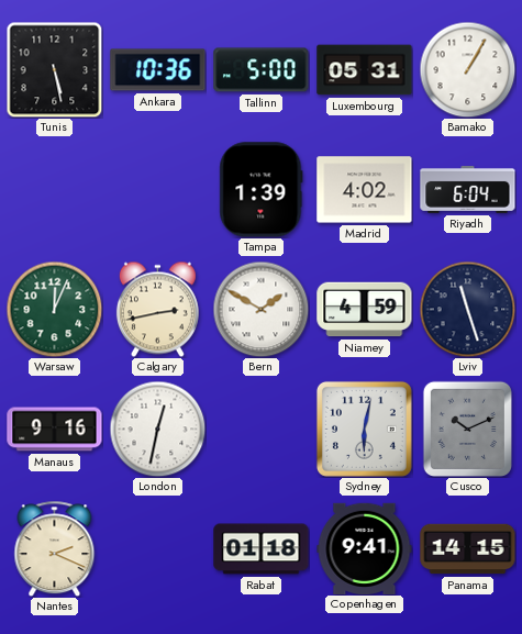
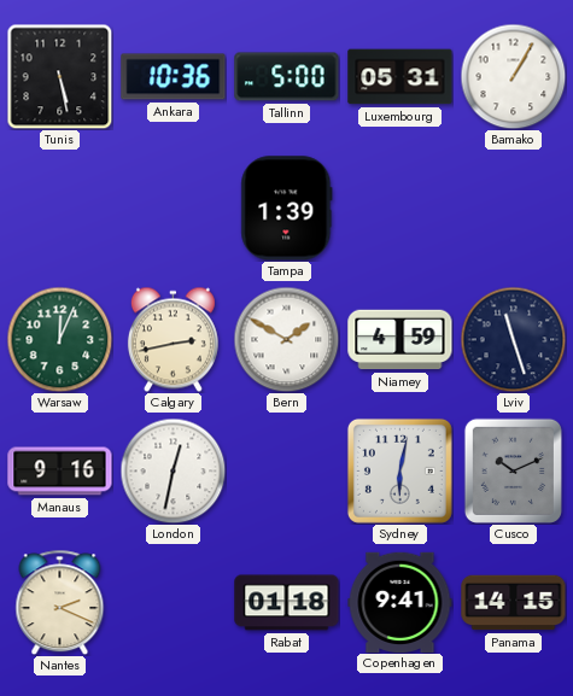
Madrid: 4:02 -> none (365, 190)
Riyadh: 6:04 -> none (468, 189)
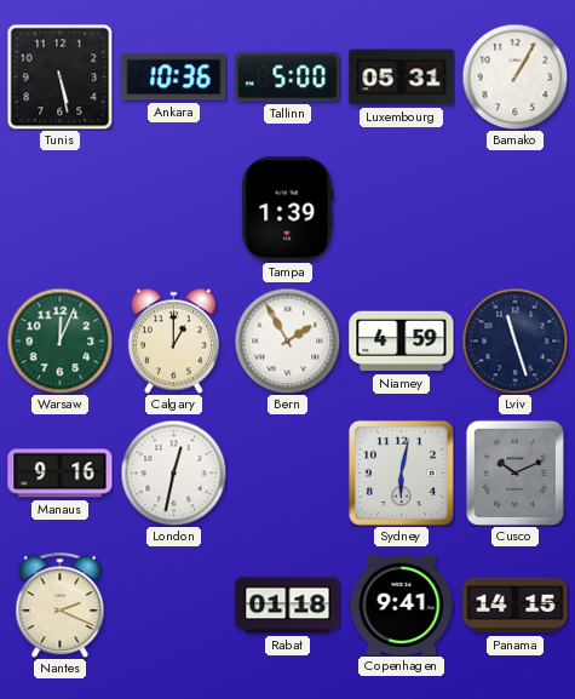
Calgary: 2:43 -> 1:00 (173, 340)
Bern: 1:50 -> 1:55 (287, 340)
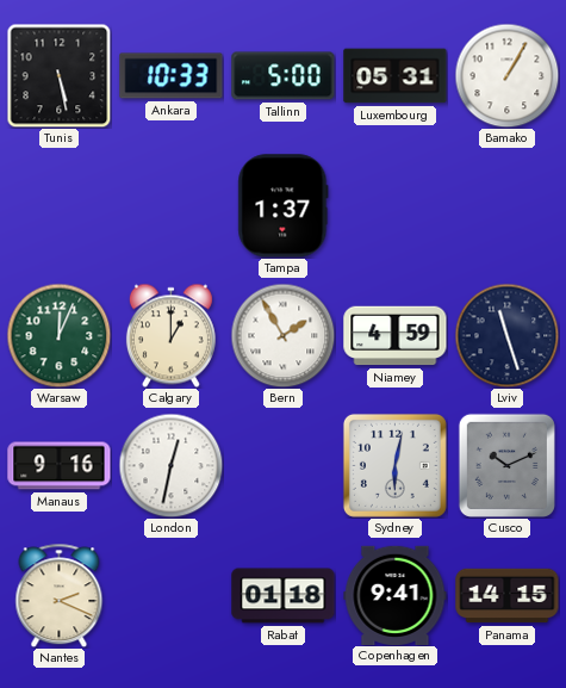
Ankara: 10:36 -> 10:33 (172, 76)
Tampa: 1:39 -> 1:37 (284, 206)
